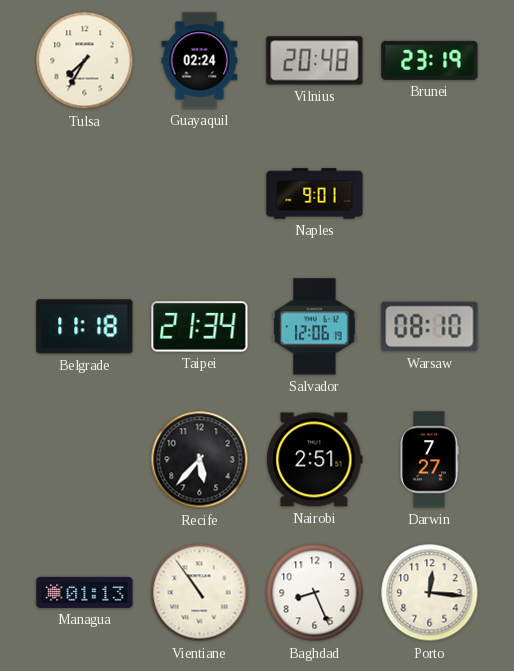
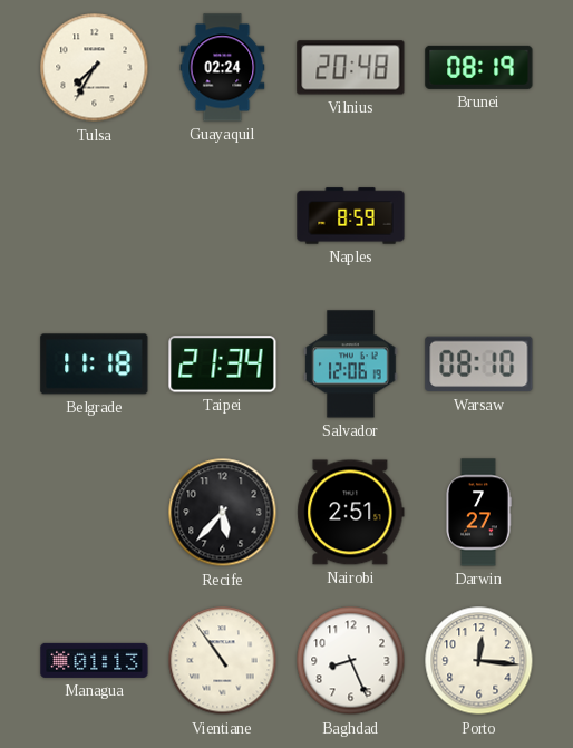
Brunei: 23:19 -> 08:19 (479, 67)
Naples: 9:01 -> 8:59 (351, 216)
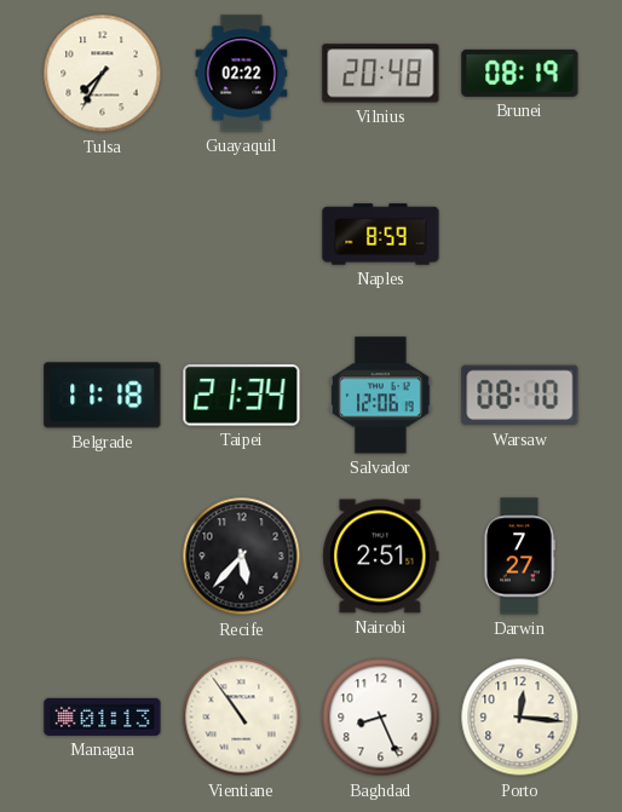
Guayaquil: 02:24 -> 02:22 (242, 74)
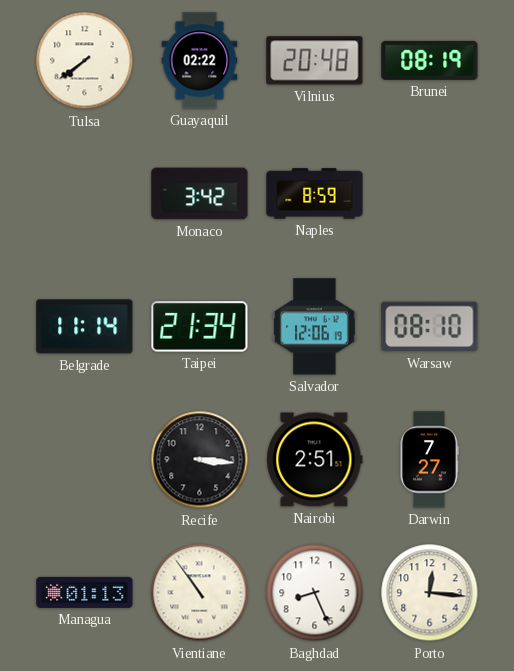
Tulsa: 7:35 -> 7:39 (85, 61)
Monaco: none -> 3:42 (200, 194)
Belgrade: 11:18 -> 11:14 (85, 327)
Recife: 5:37 -> 3:16 (200, 460)
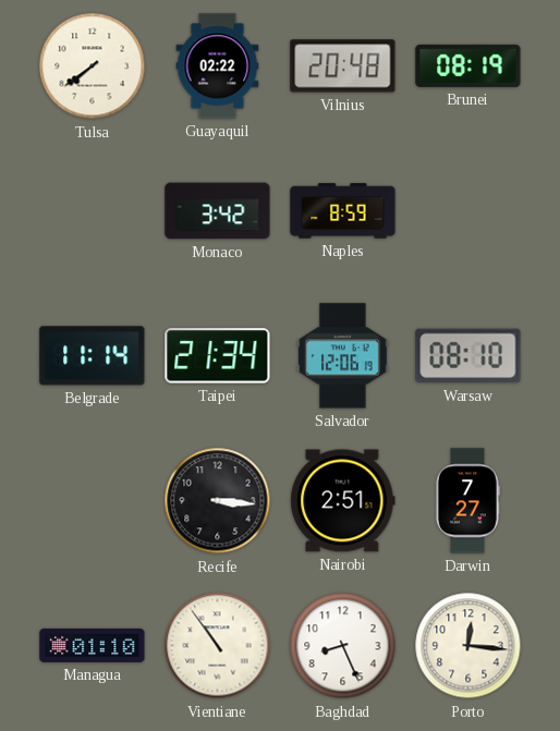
Managua: 01:13 -> 01:10 (93, 645)
